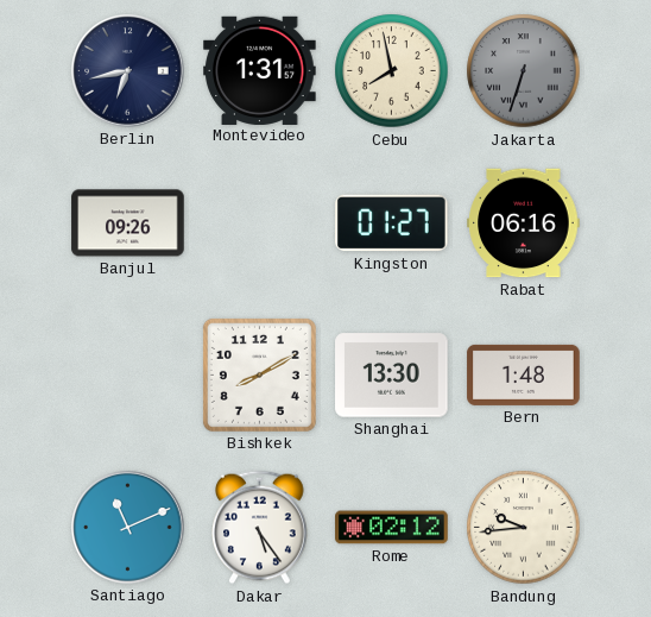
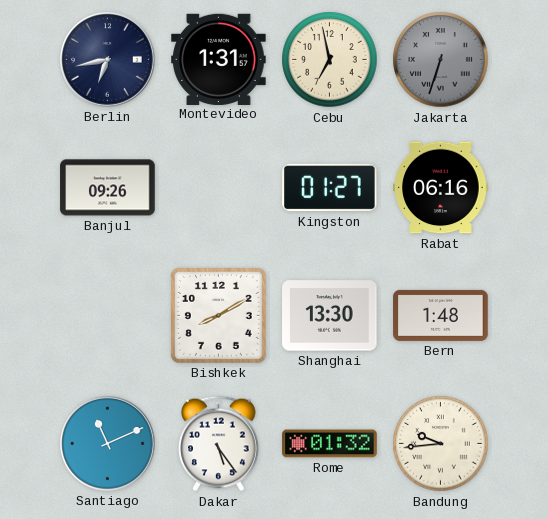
Cebu: 7:58 -> 6:58 (330, 60)
Rome: 02:12 -> 01:32 (330, 444)
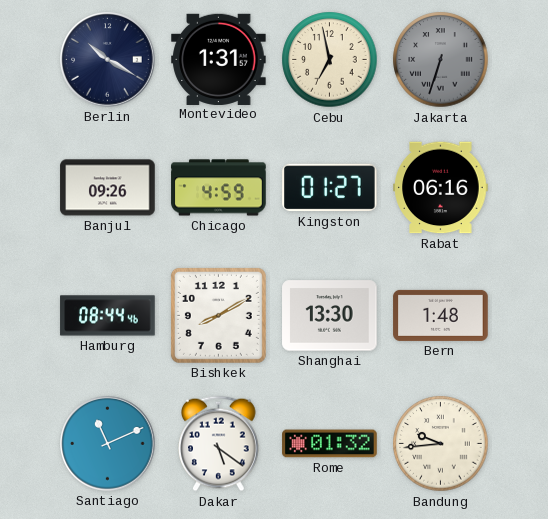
Berlin: 6:43 -> 10:20 (108, 60)
Chicago: none -> 4:59 (219, 188)
Hamburg: none -> 08:44 (108, 316)
Dakar: 5:24 -> 5:21 (219, 444)
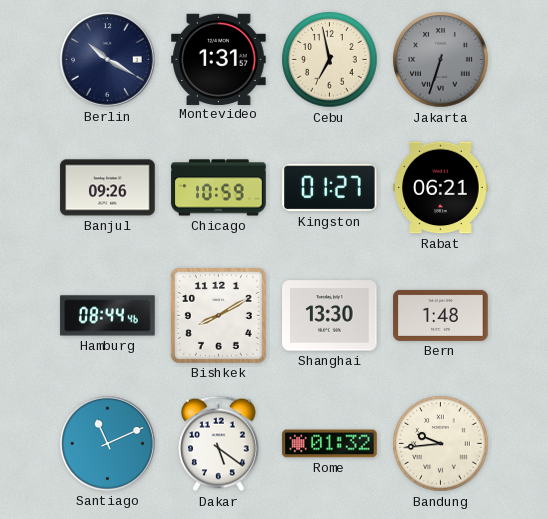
Chicago: 4:59 -> 10:59 (219, 188)
Rabat: 06:16 -> 06:21 (441, 188)
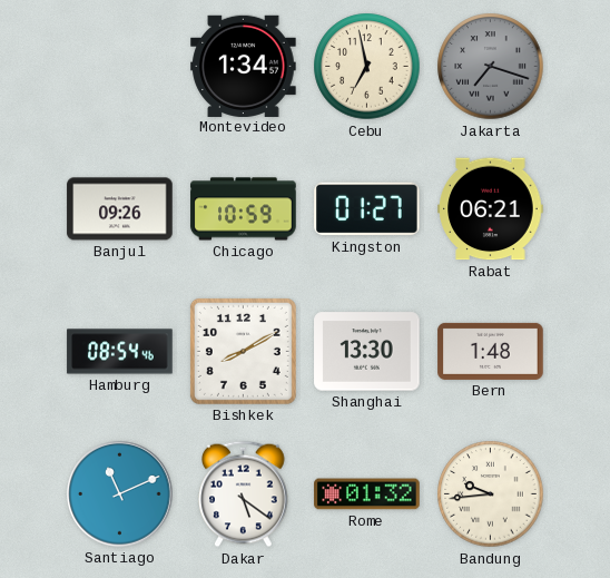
Berlin: 10:20 -> none (108, 60)
Montevideo: 1:31 -> 1:34 (244, 66)
Jakarta: 6:33 -> 7:18 (491, 67)
Hamburg: 08:44 -> 08:54 (120, 352)
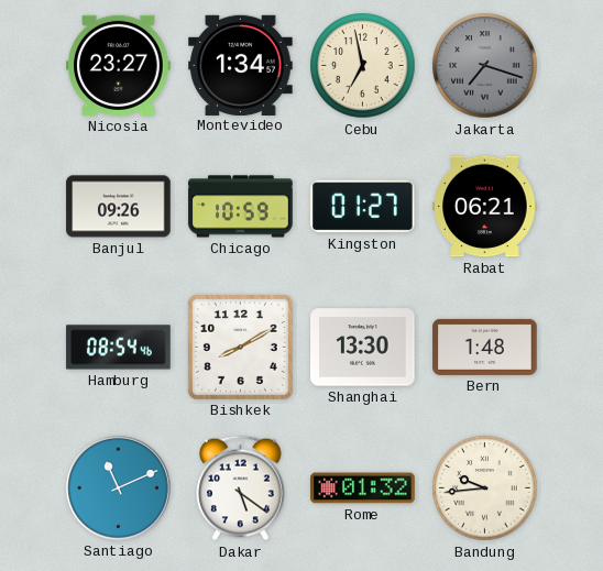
Nicosia: none -> 23:27 (119, 65)
